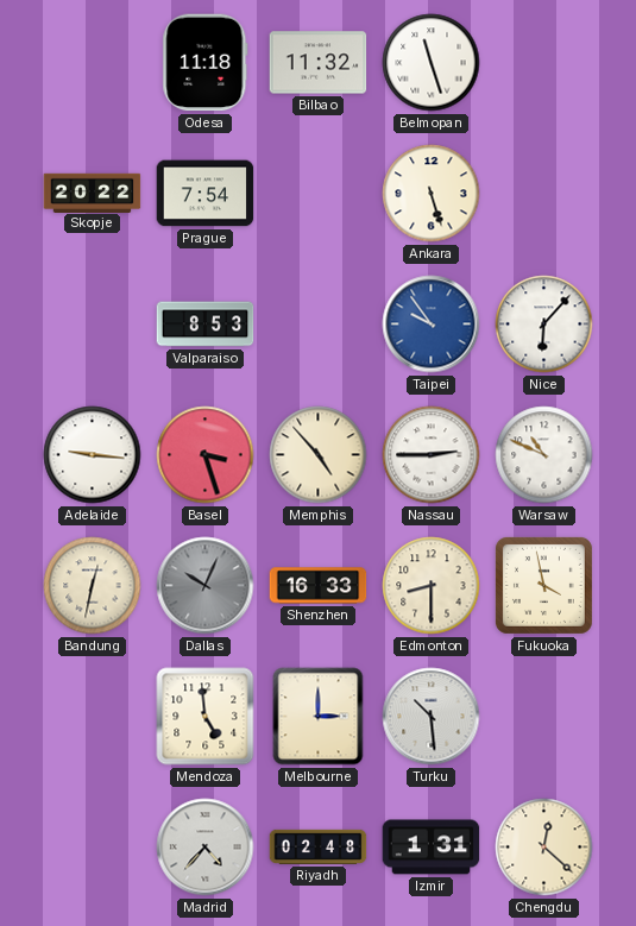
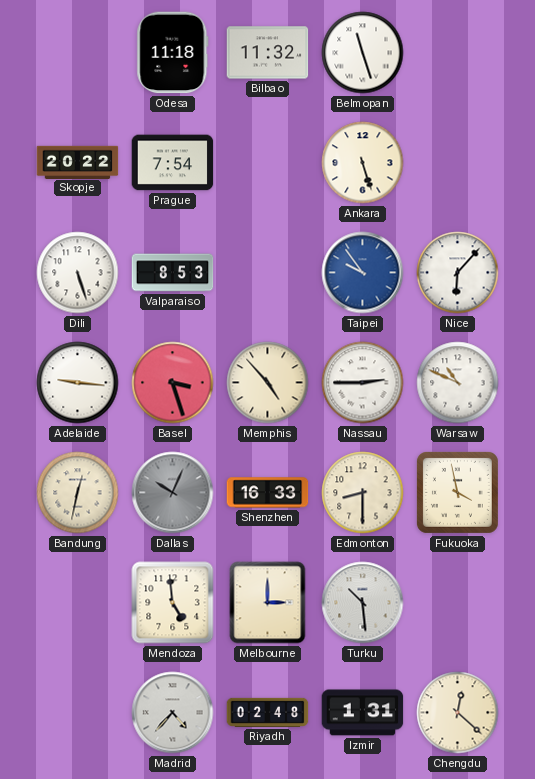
Dili: none -> 5:27 (78, 273)
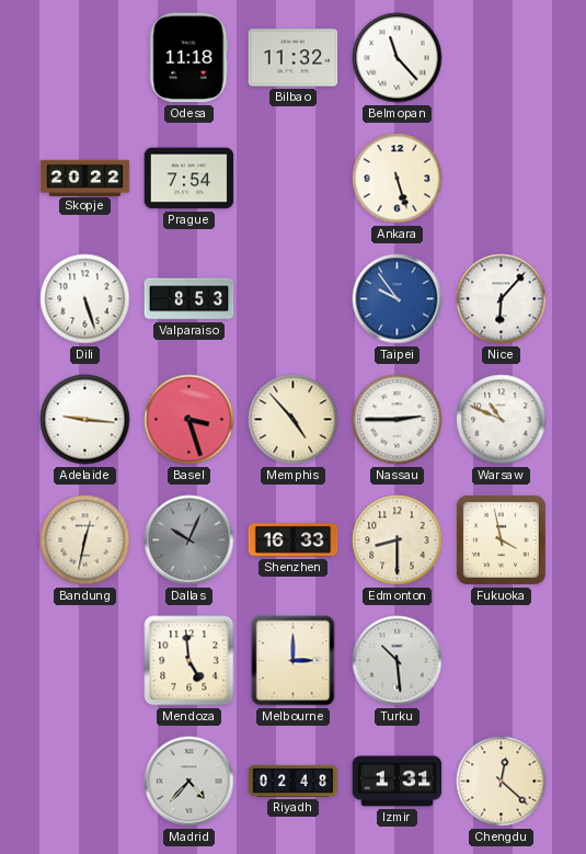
Belmopan: 11:27 -> 11:23 (398, 58)
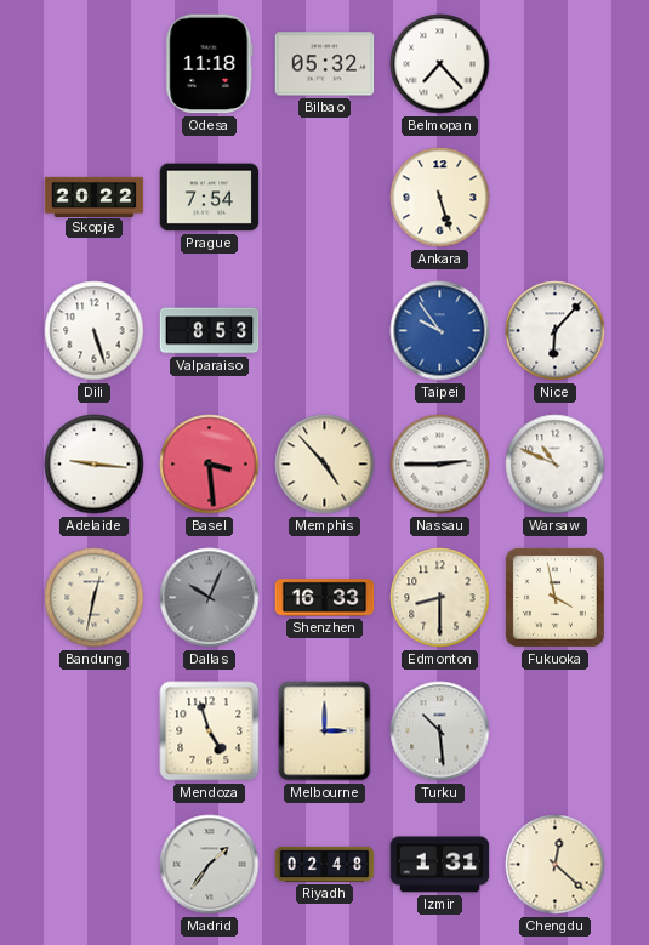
Bilbao: 11:32 -> 05:32 (325, 64)
Belmopan: 11:23 -> 7:23 (440, 64)
Basel: 3:27 -> 3:29 (210, 465)
Mendoza: 4:59 -> 4:57 (210, 731)
Madrid: 4:37 -> 1:36 (210, 865)
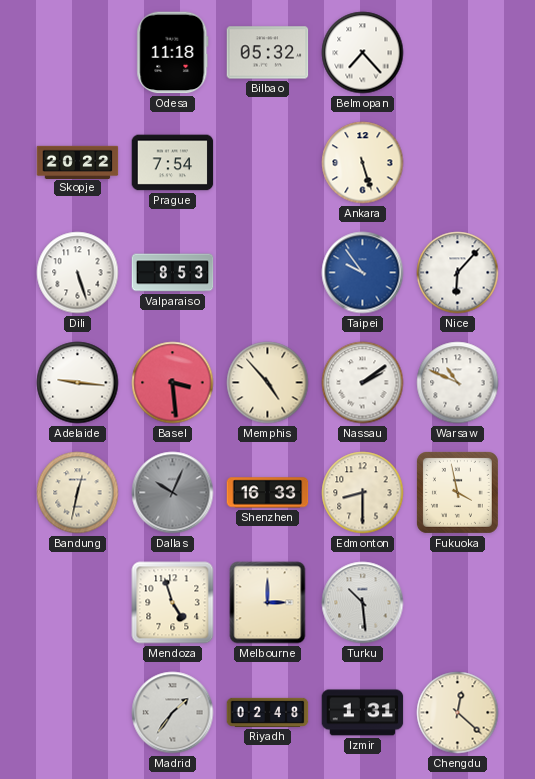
Nassau: 2:45 -> 2:09 (363, 383)
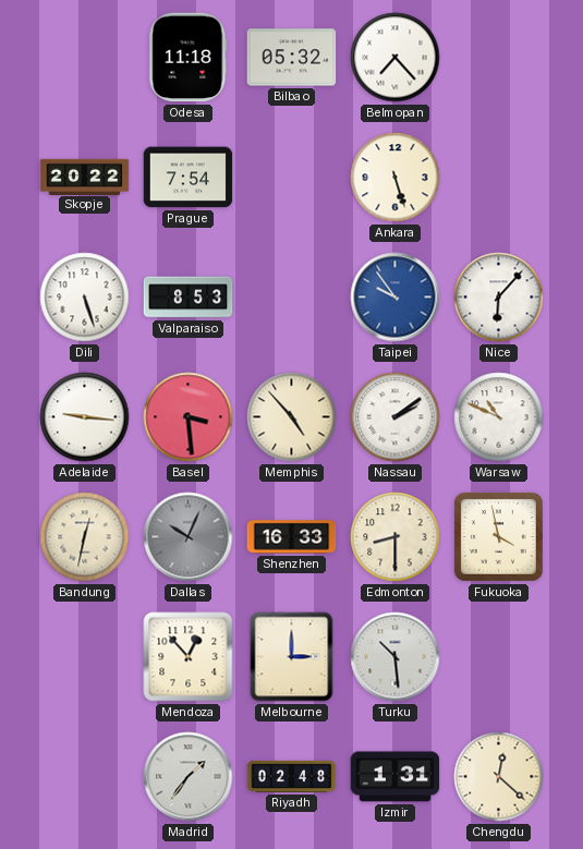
Mendoza: 4:57 -> 12:53 (189, 657)
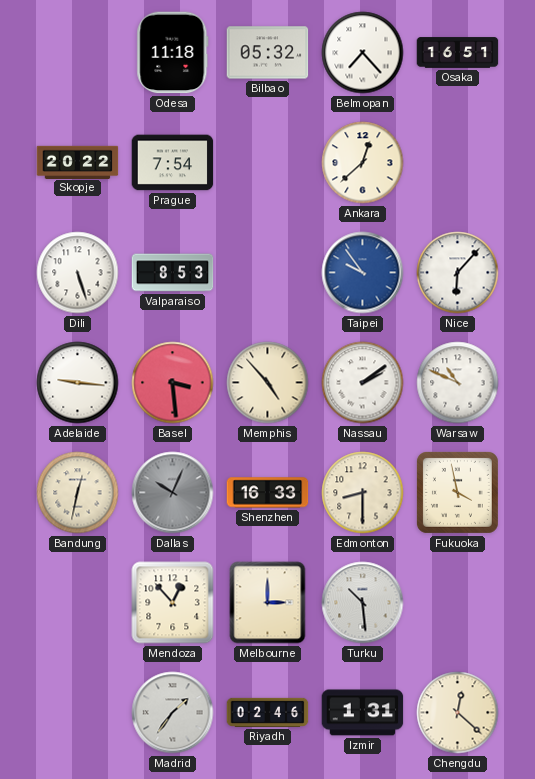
Osaka: none -> 16:51 (458, 53)
Ankara: 5:27 -> 12:38 (363, 163)
Riyadh: 02:48 -> 02:46 (268, 712)
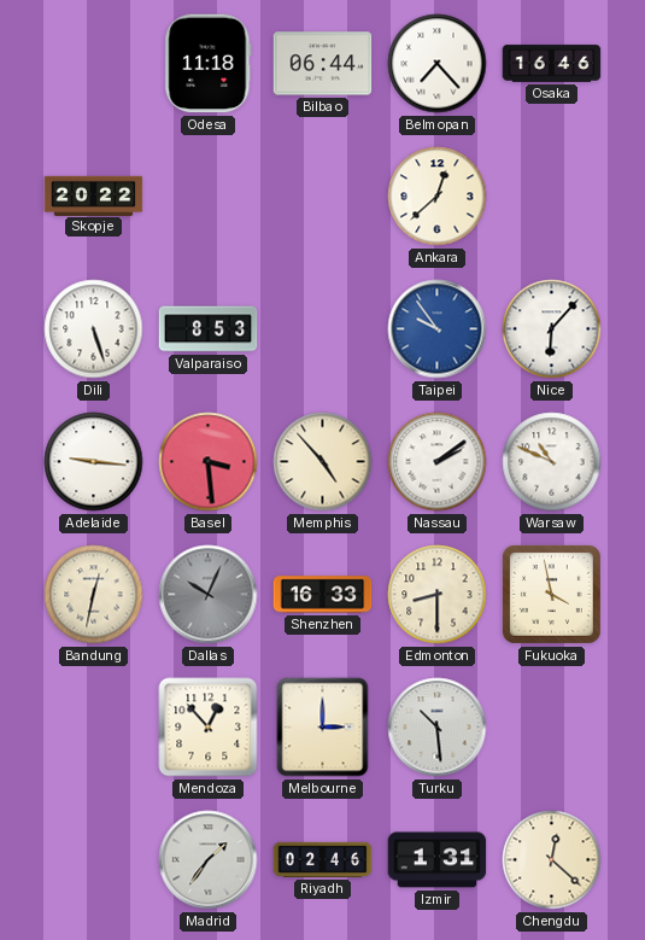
Bilbao: 05:32 -> 06:44 (323, 64)
Osaka: 16:51 -> 16:46 (552, 64)
Prague: 7:54 -> none (173, 163)
